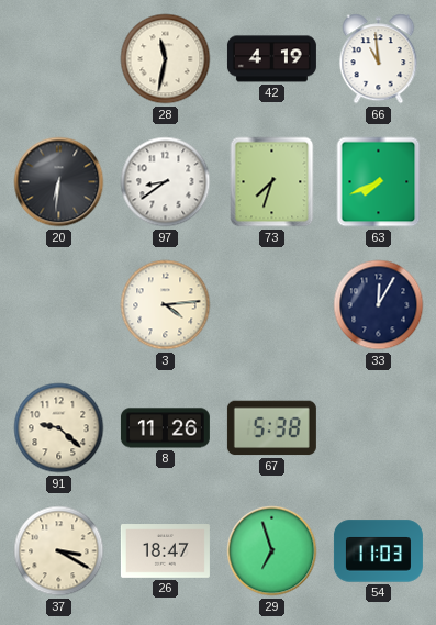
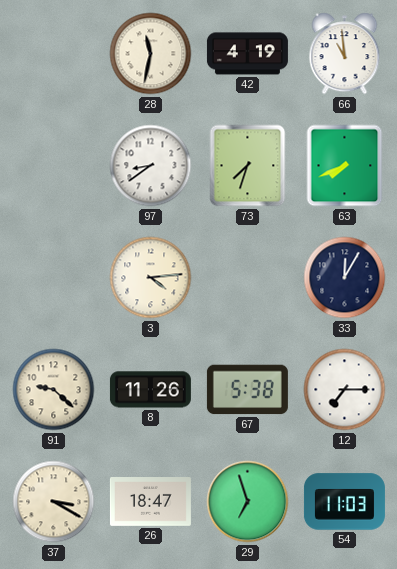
20: 6:31 -> none (59, 182)
12: none -> 7:15 (345, 390)
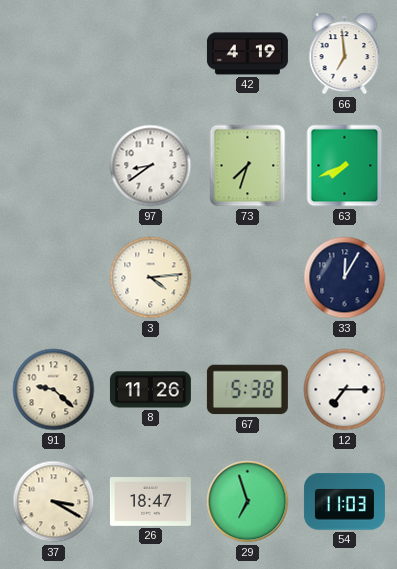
28: 11:32 -> none (151, 54)
66: 10:59 -> 6:59 (345, 54)
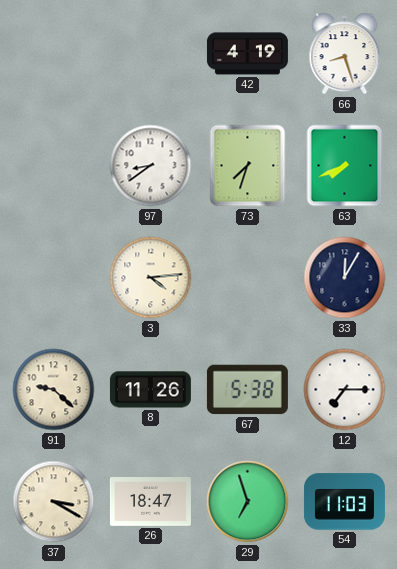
66: 6:59 -> 8:27 (345, 54)
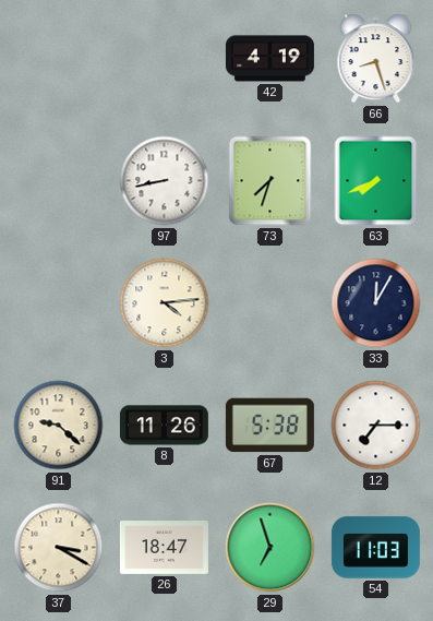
97: 8:39 -> 8:43 (165, 181)
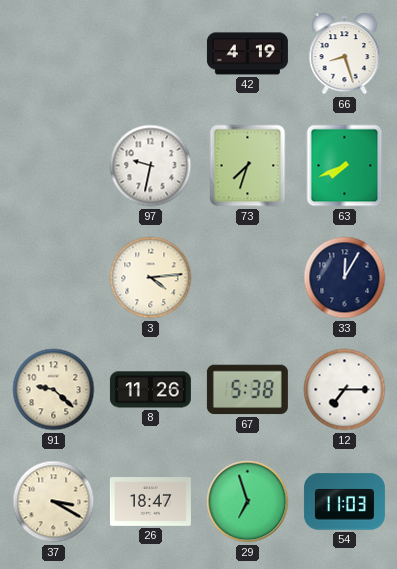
97: 8:43 -> 9:32 (151, 166)
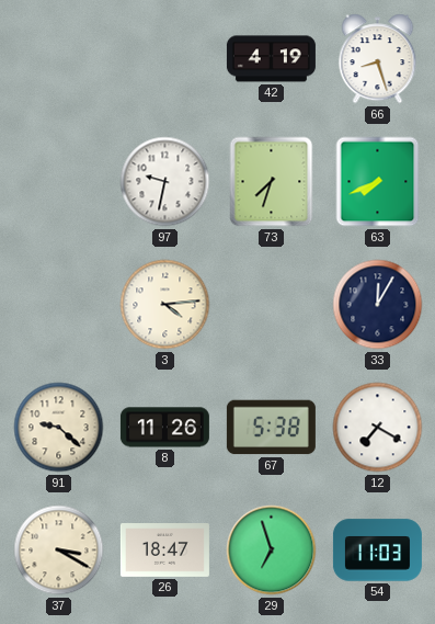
12: 7:15 -> 7:20 (378, 428)
